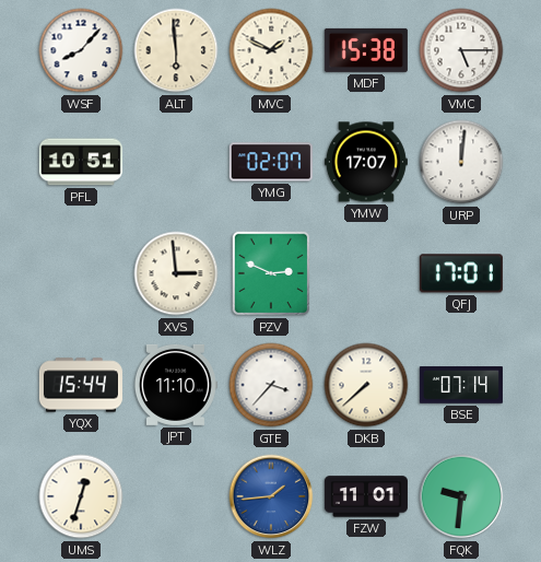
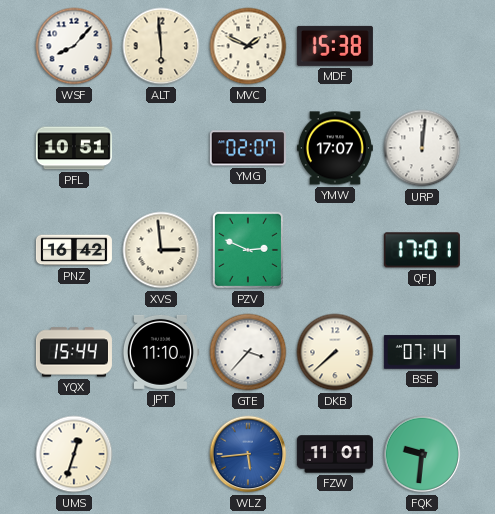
VMC: 5:15 -> none (461, 50)
PNZ: none -> 16:42 (74, 250)
WLZ: 1:44 -> 5:44 (248, 454)
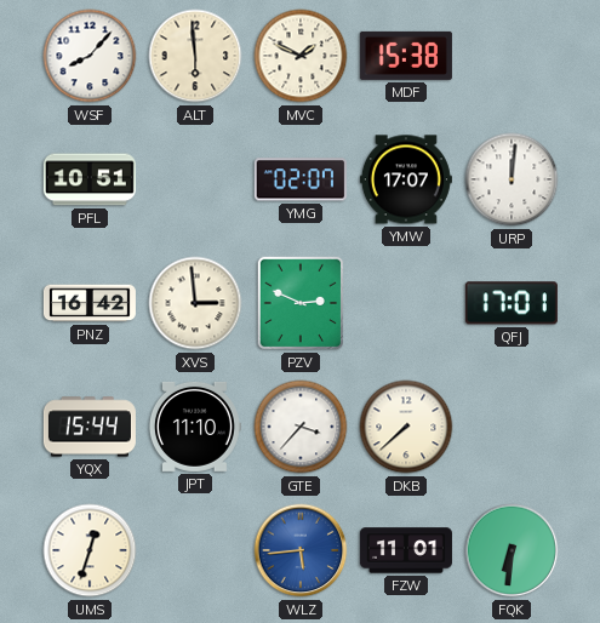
BSE: 07:14 -> none (422, 352)
FQK: 9:31 -> 6:31 (512, 550)
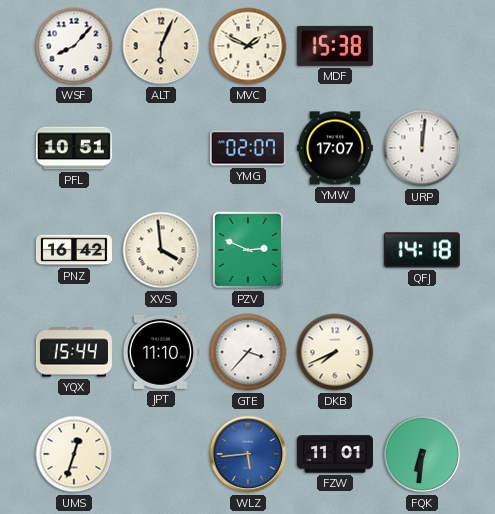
ALT: 5:59 -> 6:04 (161, 46)
XVS: 2:59 -> 3:59 (161, 250)
QFJ: 17:01 -> 14:18 (422, 250)
DKB: 7:38 -> 7:41 (335, 352)
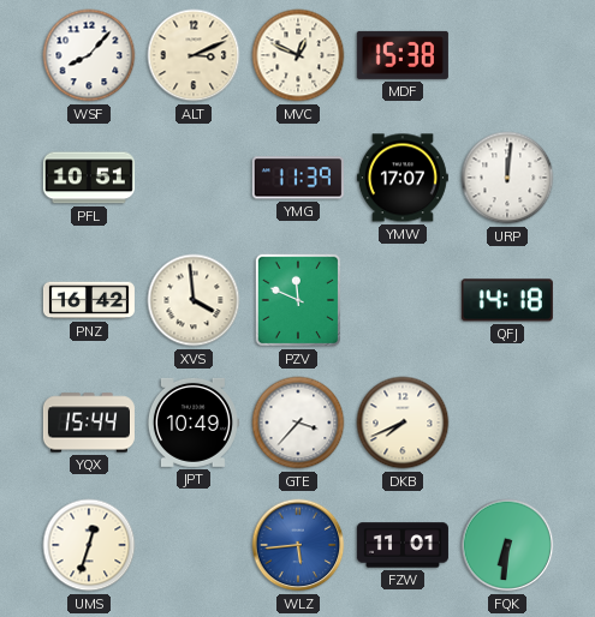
ALT: 6:04 -> 3:11 (194, 55)
MVC: 1:49 -> 12:49 (298, 55)
YMG: 02:07 -> 11:39 (298, 178)
PZV: 2:49 -> 11:49 (298, 300)
JPT: 11:10 -> 10:49 (192, 423)
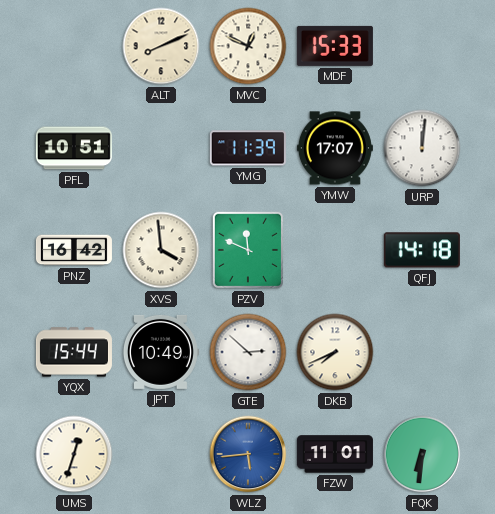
WSF: 8:07 -> none (89, 55)
ALT: 3:11 -> 8:11 (161, 46)
MDF: 15:38 -> 15:33 (335, 46)
GTE: 3:37 -> 2:52 (248, 352)
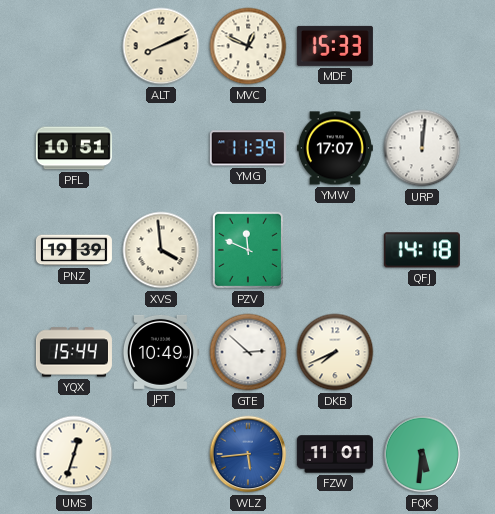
PNZ: 16:42 -> 19:39 (74, 250)
FQK: 6:31 -> 5:31 (422, 454)
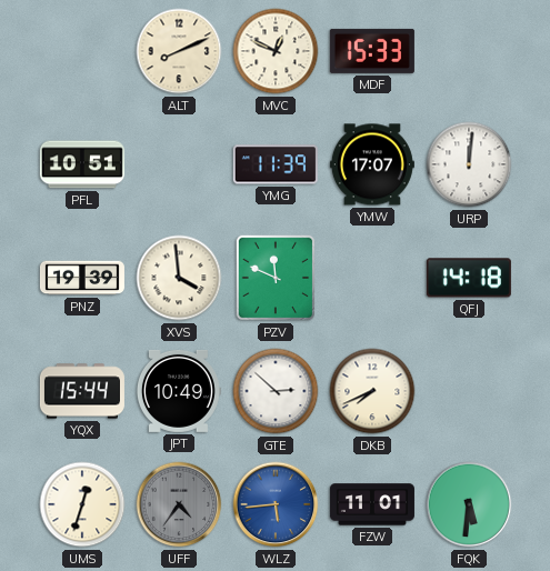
UFF: none -> 4:36 (179, 504)
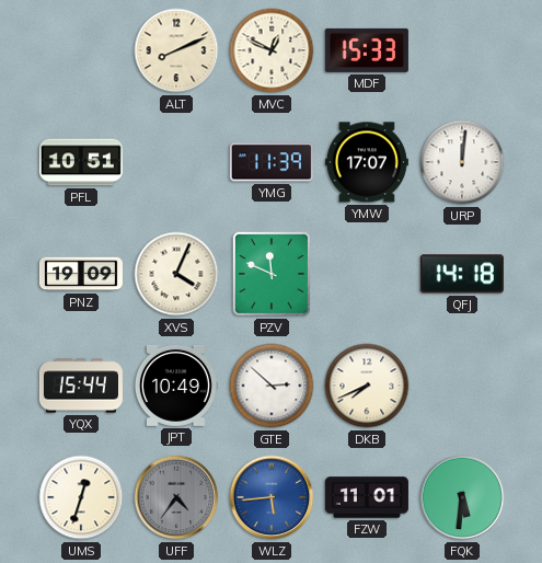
PNZ: 19:39 -> 19:09 (81, 274)
XVS: 3:59 -> 4:04 (176, 274)
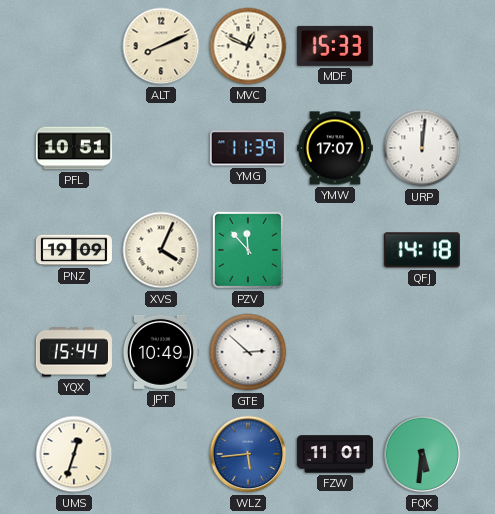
PZV: 11:49 -> 11:53 (248, 250)
DKB: 7:41 -> none (367, 386)
UFF: 4:36 -> none (176, 497)
